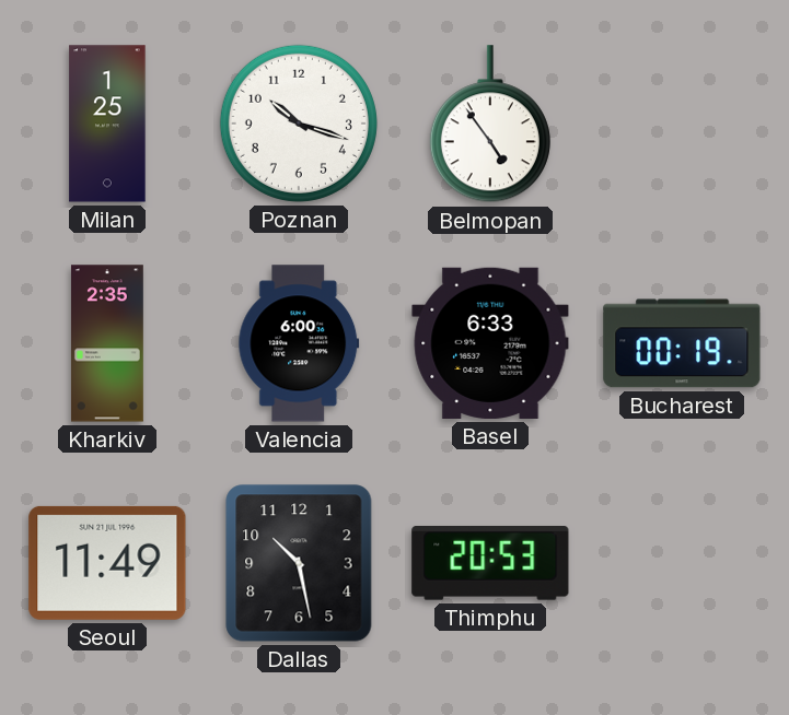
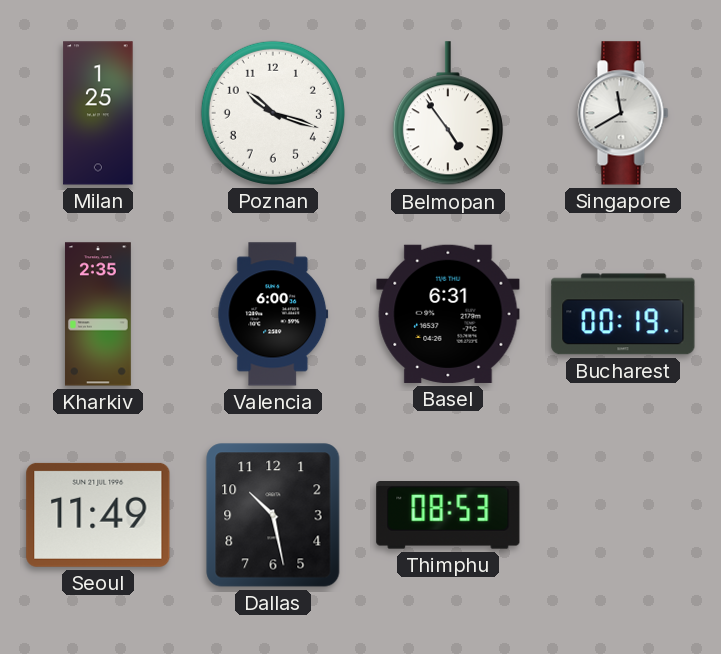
Singapore: none -> 11:40 (623, 113)
Basel: 6:33 -> 6:31 (448, 314)
Thimphu: 20:53 -> 08:53 (448, 516)
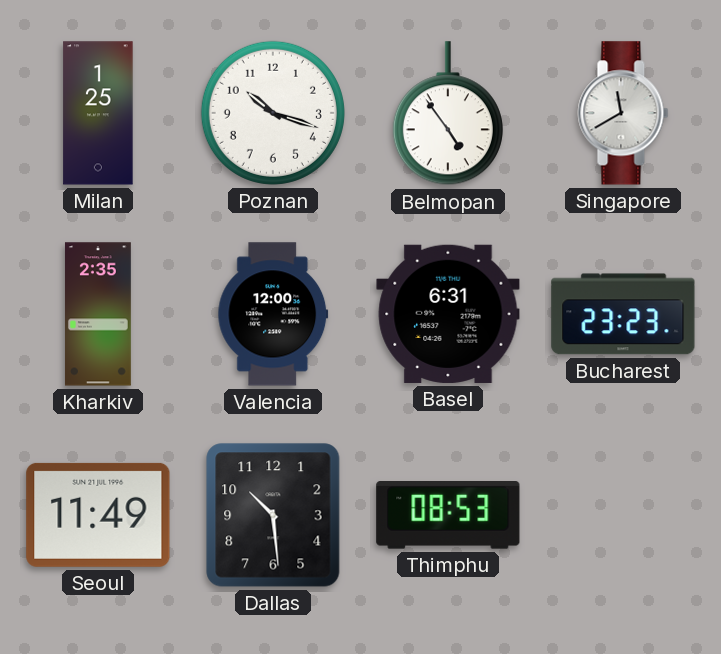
Valencia: 6:00 -> 12:00 (273, 314)
Bucharest: 00:19 -> 23:23 (623, 314)
Dallas: 10:28 -> 10:29 (273, 515)
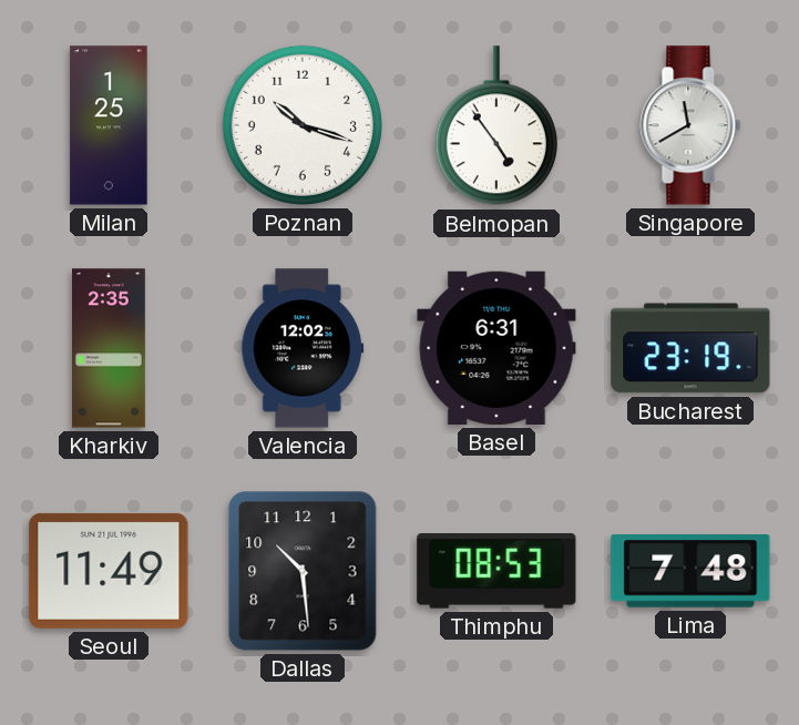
Valencia: 12:00 -> 12:02 (303, 348)
Bucharest: 23:23 -> 23:19 (690, 348)
Lima: none -> 7:48 (690, 571)
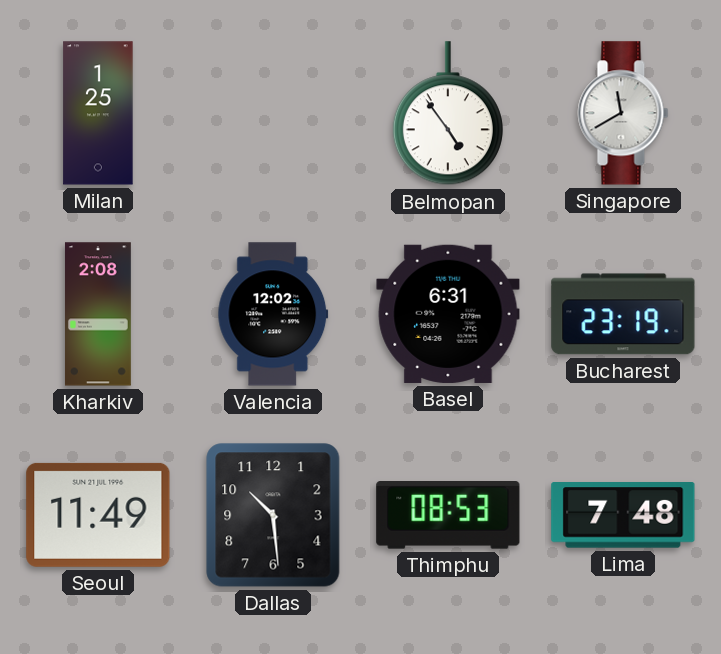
Poznan: 10:18 -> none (303, 125)
Kharkiv: 2:35 -> 2:08 (98, 314)
